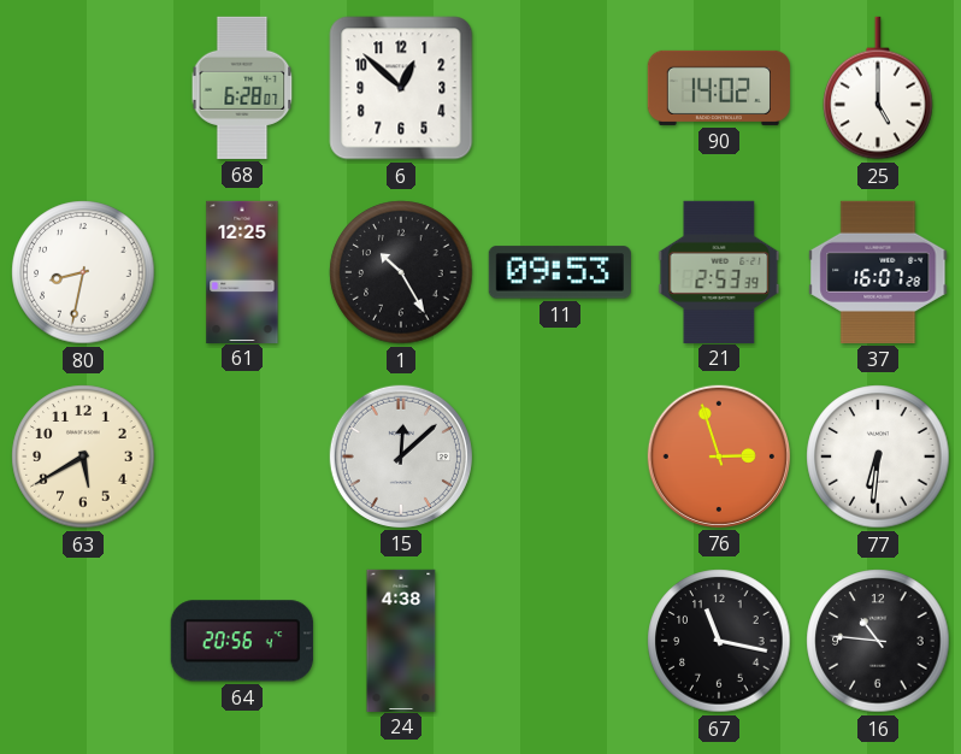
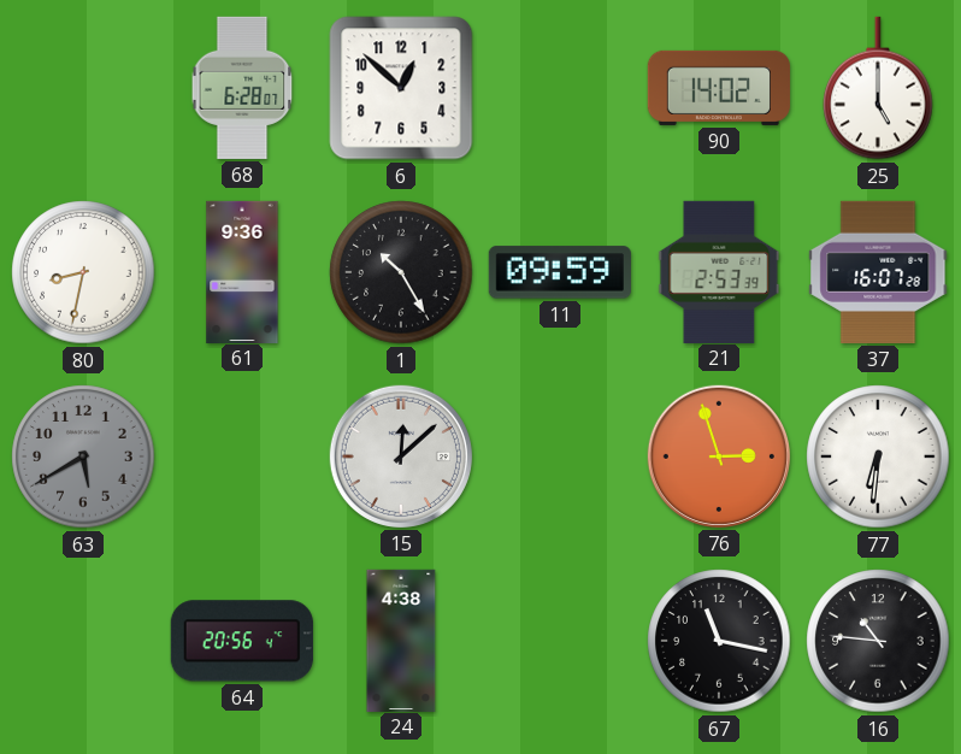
61: 12:25 -> 9:36 (242, 271)
11: 09:53 -> 09:59 (560, 272)
63 dial: cream -> grey (83, 456)
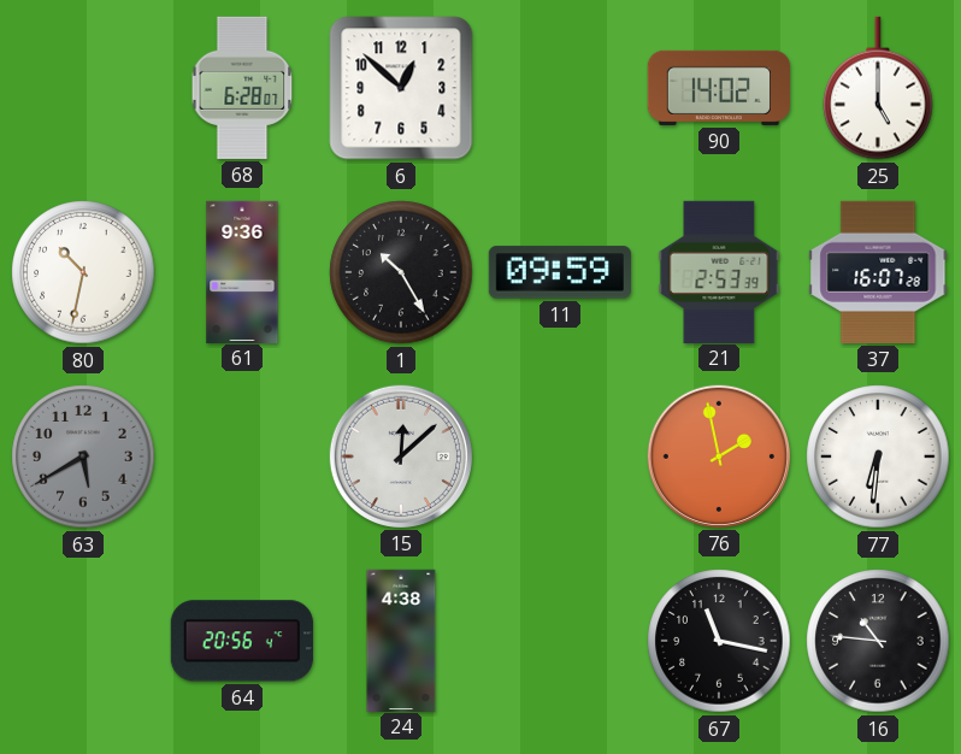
80: 8:32 -> 10:32 (83, 272)
76: 2:57 -> 1:58 (719, 456)
